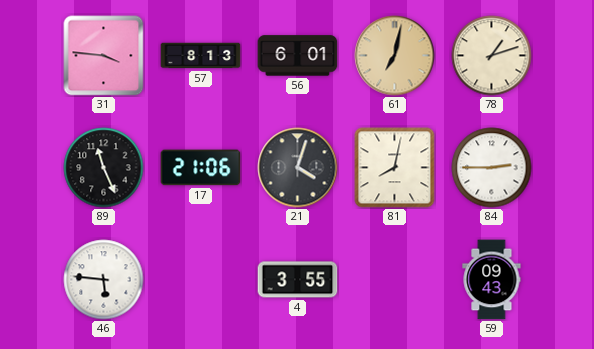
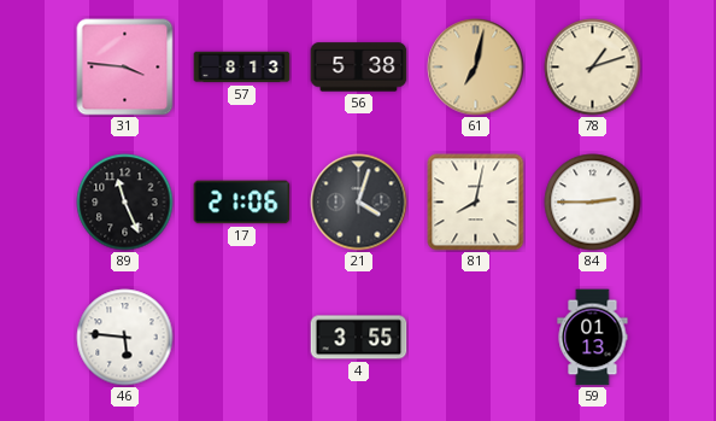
56: 6:01 -> 5:38 (359, 68)
59: 09:43 -> 01:13 (593, 338)
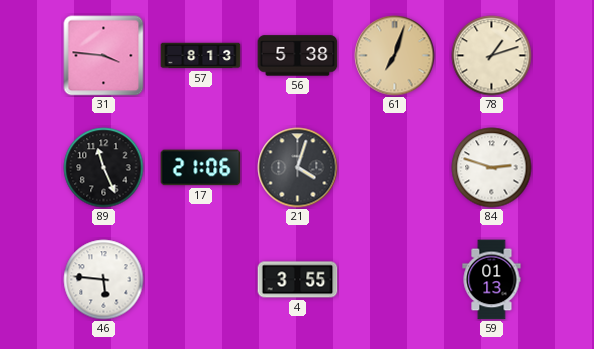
61: 7:02 -> 7:03 (395, 56)
81: 8:02 -> none (476, 203)
84: 2:45 -> 2:48 (492, 168)
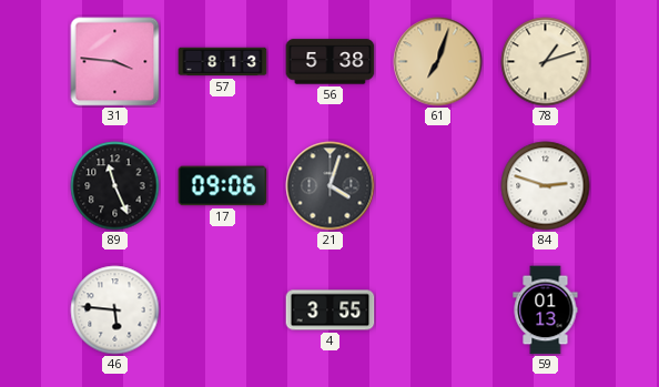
17: 21:06 -> 09:06 (223, 186)
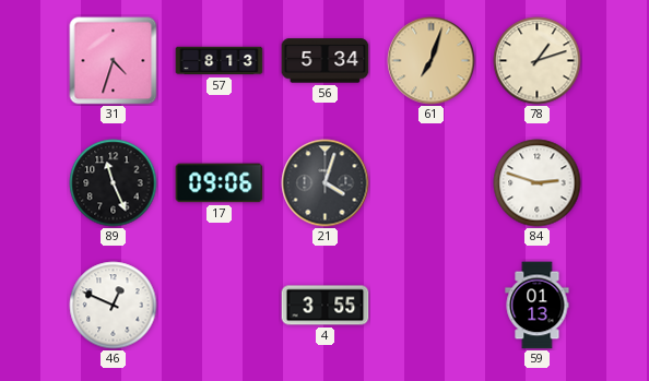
31: 3:46 -> 4:33 (114, 61)
56: 5:38 -> 5:34 (326, 61)
46: 5:46 -> 12:49 (114, 306)
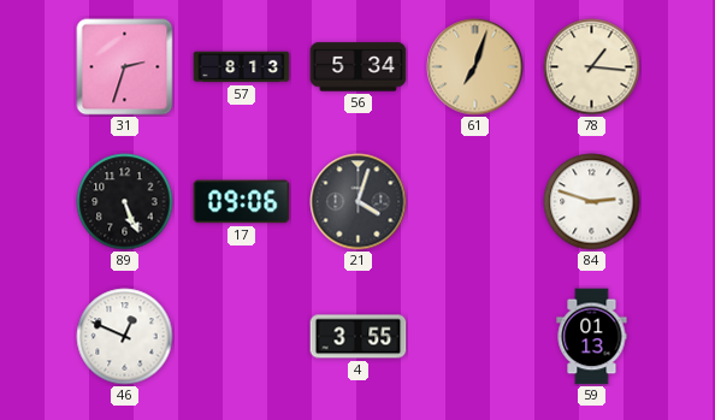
31: 4:33 -> 2:33 (125, 67)
78: 1:12 -> 1:16 (592, 67)
89: 11:26 -> 5:26 (125, 202)
